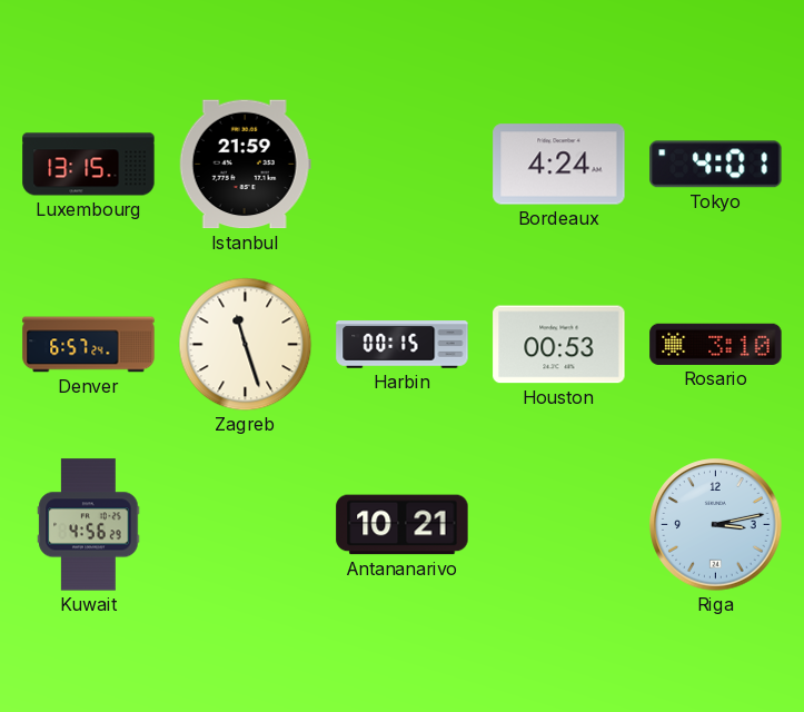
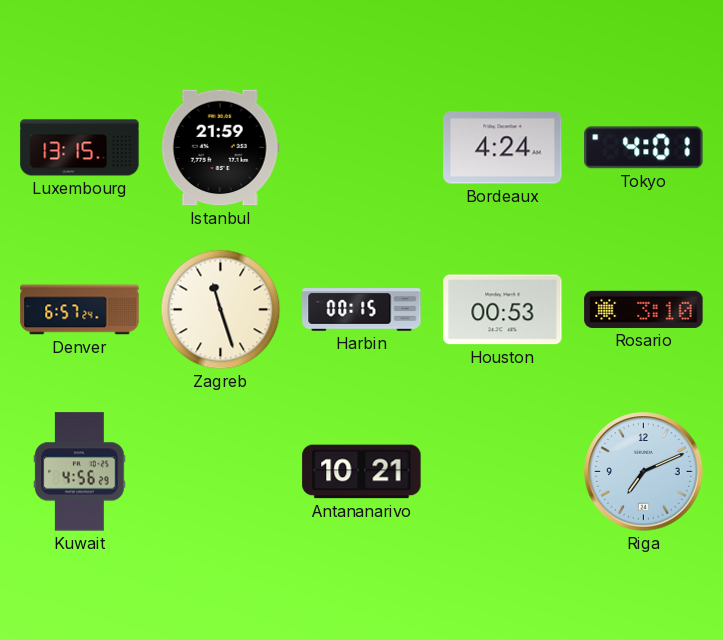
Riga: 3:13 -> 7:11 (644, 472)
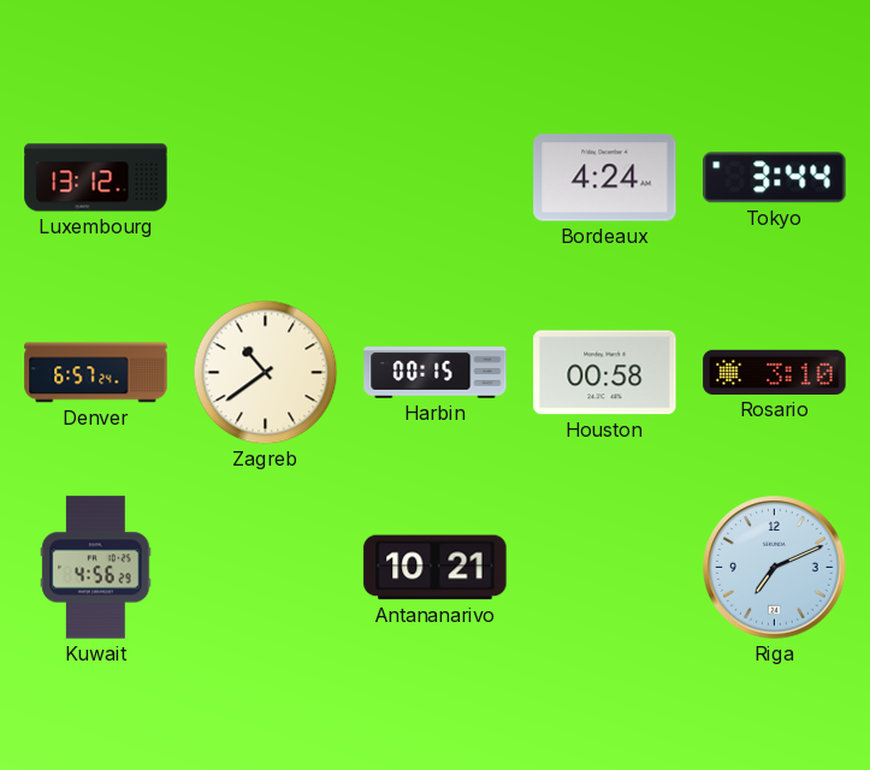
Luxembourg: 13:15 -> 13:12 (96, 178)
Istanbul: 21:59 -> none (220, 148)
Tokyo: 4:01 -> 3:44 (775, 178)
Zagreb: 11:27 -> 10:39 (266, 373)
Houston: 00:53 -> 00:58 (605, 373)
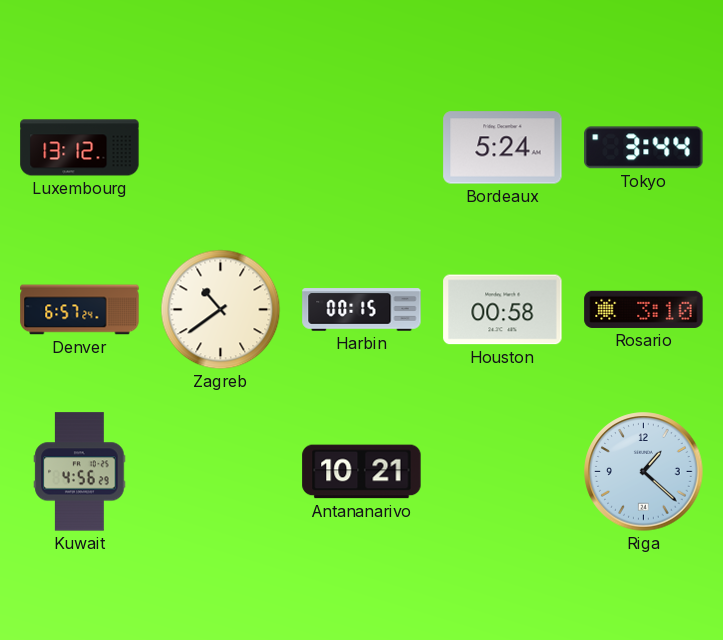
Bordeaux: 4:24 -> 5:24 (503, 148)
Riga: 7:11 -> 1:22 (644, 472)
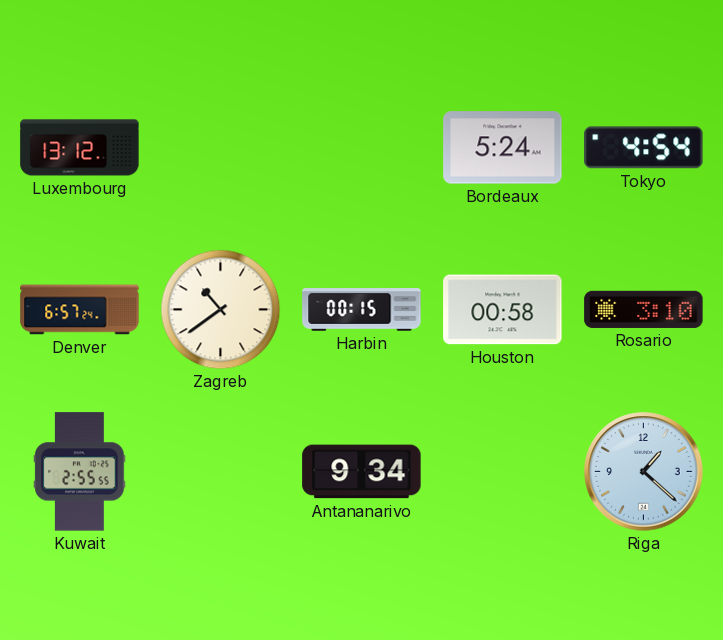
Tokyo: 3:44 -> 4:54 (644, 148)
Kuwait: 4:56 -> 2:55 (80, 472)
Antananarivo: 10:21 -> 9:34 (362, 472)
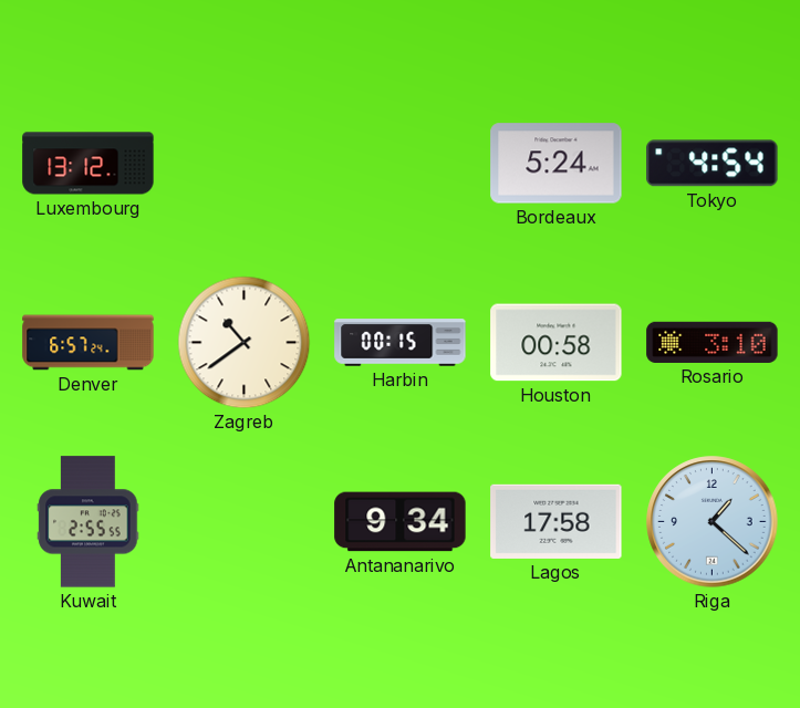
Lagos: none -> 17:58 (557, 521)
